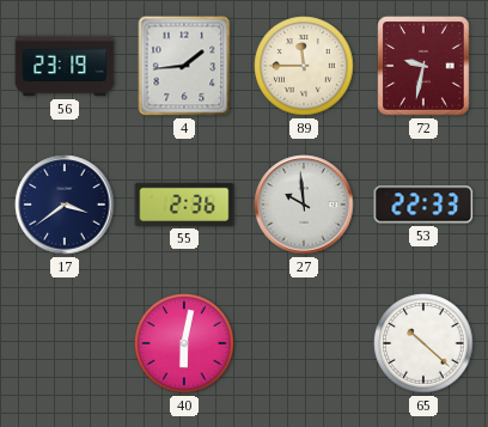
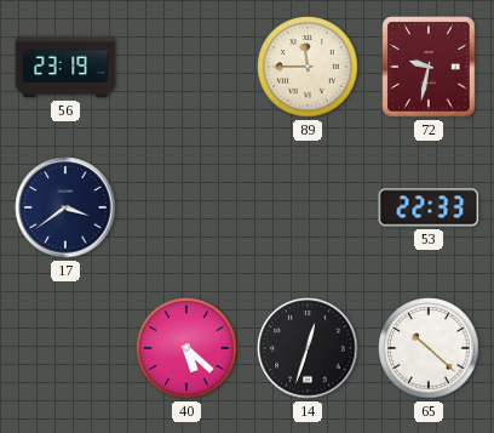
4: 1:44 -> none (184, 66)
55: 2:36 -> none (184, 205)
27: 9:59 -> none (304, 205)
40: 6:02 -> 5:22 (186, 348)
14: none -> 12:33 (308, 348)
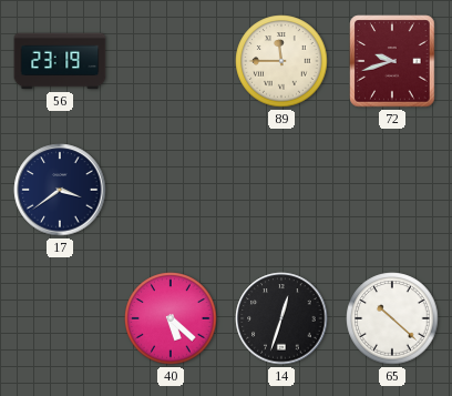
72: 9:32 -> 9:42 (392, 61)
53: 22:33 -> none (429, 207)
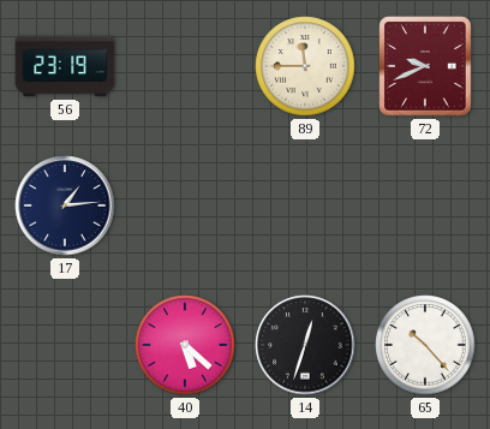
72: 9:42 -> 9:41 (425, 66)
17: 3:39 -> 1:14 (65, 205)
65: 10:22 -> 10:23 (425, 345)
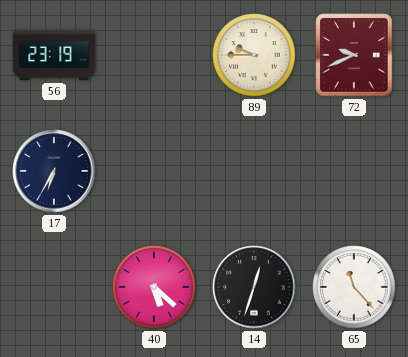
89: 11:45 -> 9:45 (254, 55)
17: 1:14 -> 6:35 (54, 171)
65: 10:23 -> 11:23 (354, 287)
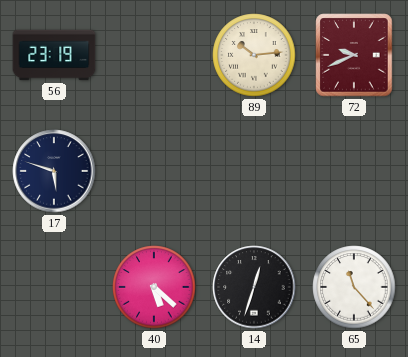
89: 9:45 -> 10:14 (254, 55)
17: 6:35 -> 5:48 (54, 171)
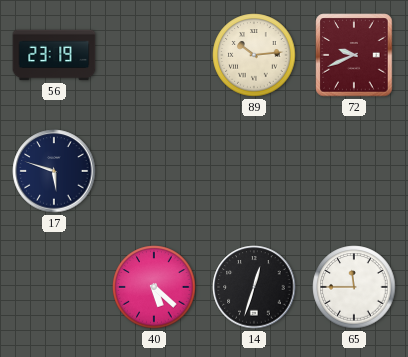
65: 11:23 -> 11:45 (354, 287)
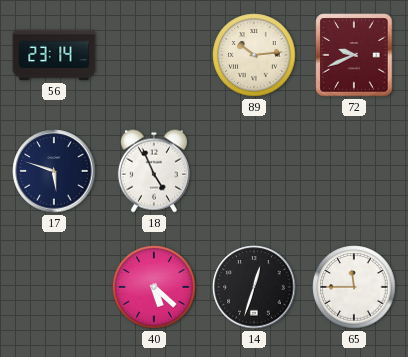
56: 23:19 -> 23:14 (54, 55)
18: none -> 4:56 (154, 171)
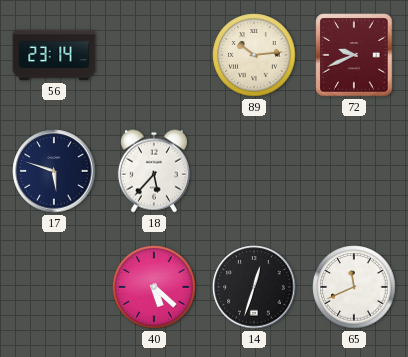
18: 4:56 -> 5:37 (154, 171)
65: 11:45 -> 11:41 (354, 287)
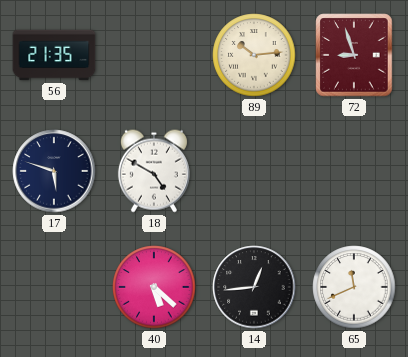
56: 23:14 -> 21:35 (54, 55)
72: 9:41 -> 8:57 (354, 55)
18: 5:37 -> 4:50 (154, 171)
14: 12:33 -> 12:44 (254, 287)
